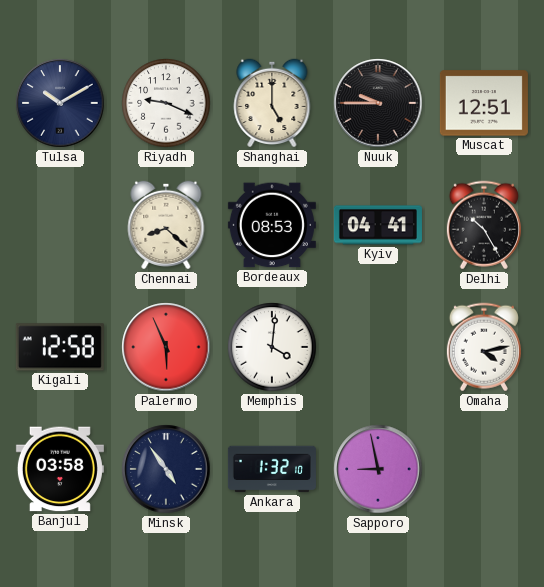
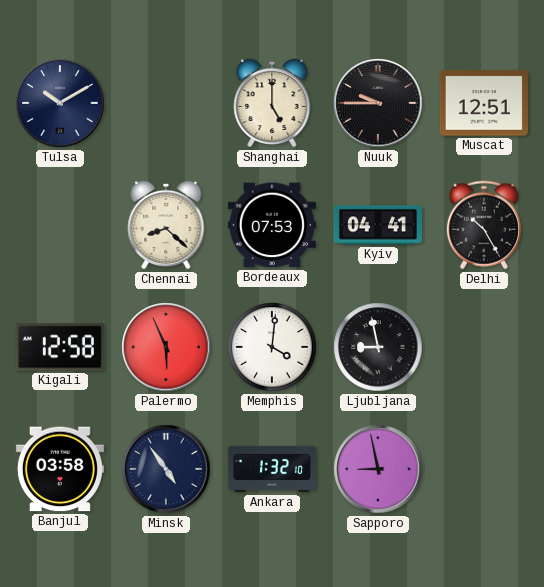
Riyadh: 9:19 -> none (166, 103)
Bordeaux: 08:53 -> 07:53 (272, 225)
Ljubljana: none -> 8:58 (378, 347)
Omaha: 4:13 -> none (484, 347)
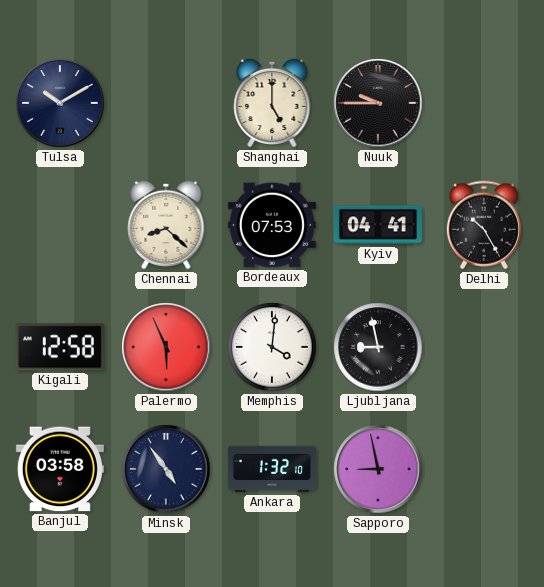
Muscat: 12:51 -> none (484, 103)
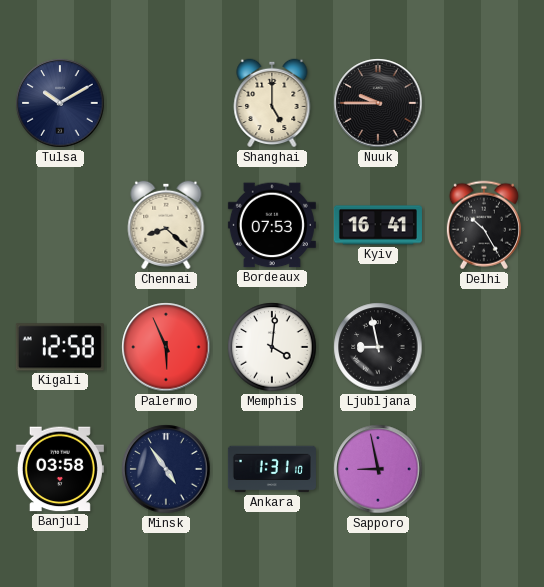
Kyiv: 04:41 -> 16:41 (378, 225)
Ankara: 1:32 -> 1:31 (272, 469)
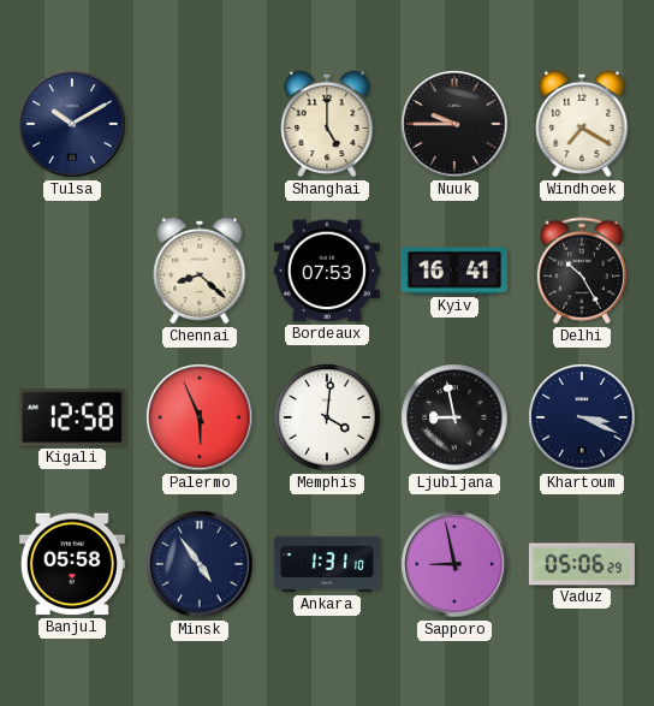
Windhoek: none -> 7:20 (582, 124)
Khartoum: none -> 3:19 (582, 417)
Banjul: 03:58 -> 05:58 (72, 564)
Vaduz: none -> 05:06 (582, 564)
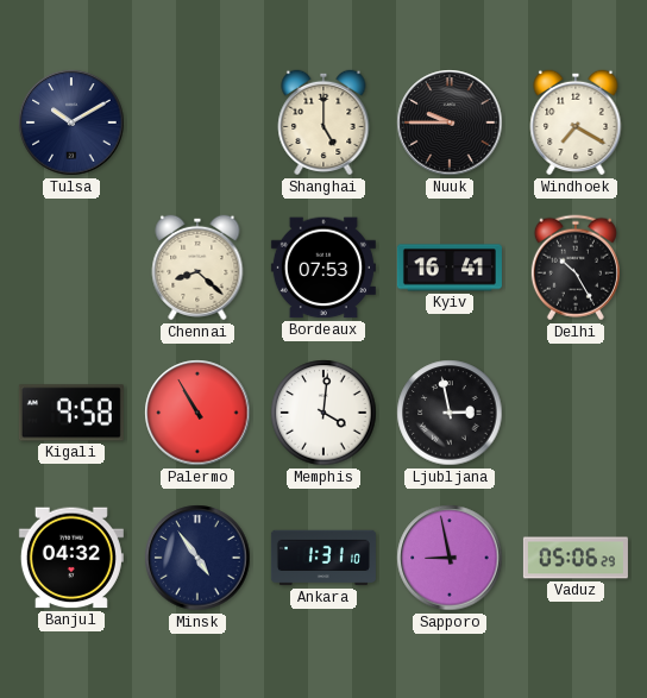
Kigali: 12:58 -> 9:58 (71, 413)
Palermo: 5:56 -> 10:55 (197, 413)
Ljubljana: 8:58 -> 2:58 (450, 413)
Khartoum: 3:19 -> none (582, 417)
Banjul: 05:58 -> 04:32 (71, 558)
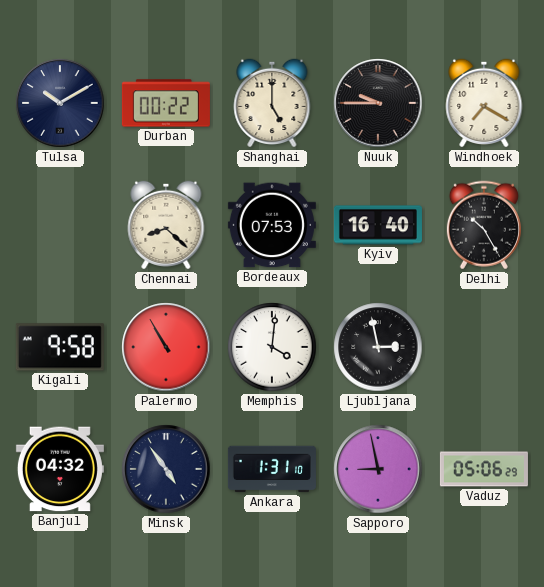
Durban: none -> 00:22 (166, 103)
Kyiv: 16:41 -> 16:40 (378, 225)
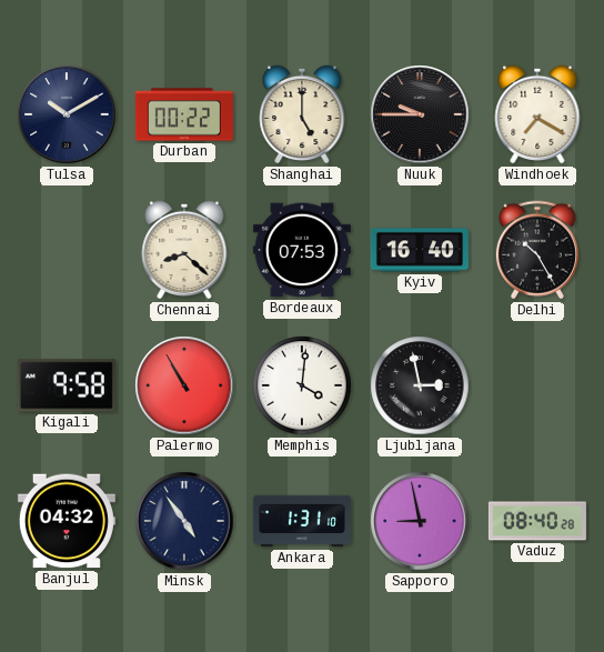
Vaduz: 05:06 -> 08:40 (537, 521)
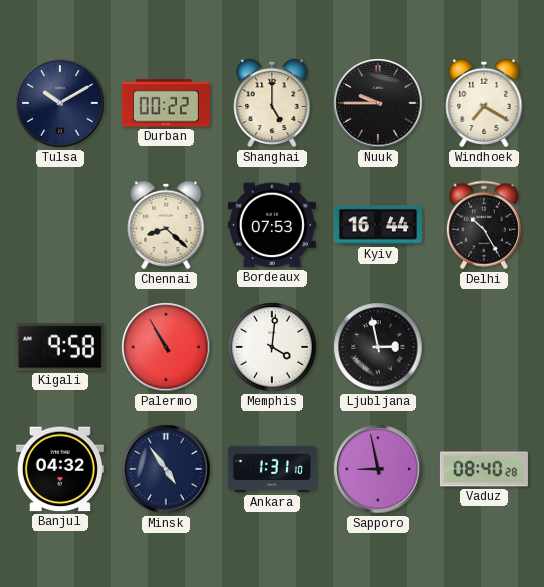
Kyiv: 16:40 -> 16:44 (378, 225)
